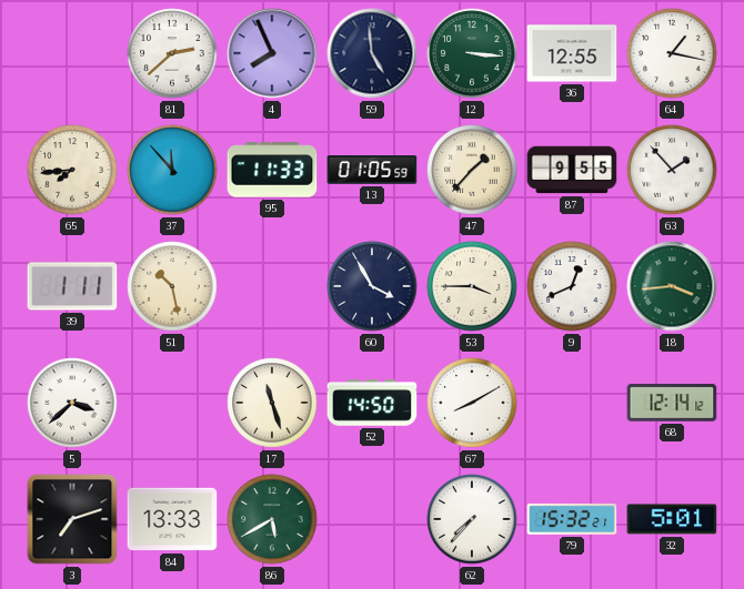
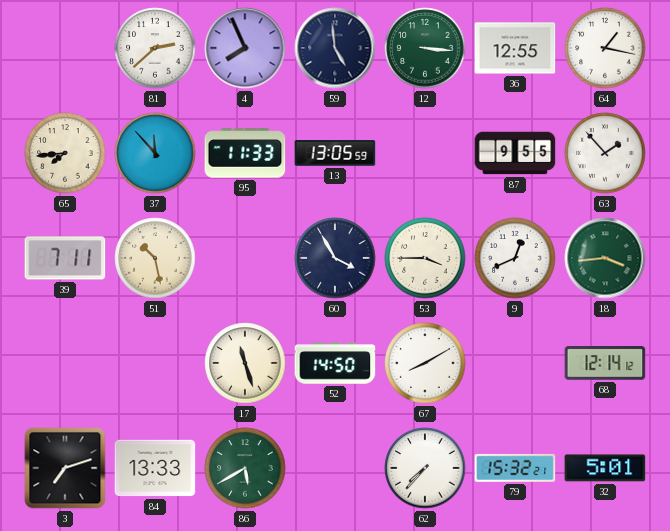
13: 01:05 -> 13:05 (335, 153)
47: 1:37 -> none (472, 170)
39: 1:11 -> 7:11 (65, 258)
5: 3:38 -> none (72, 403)
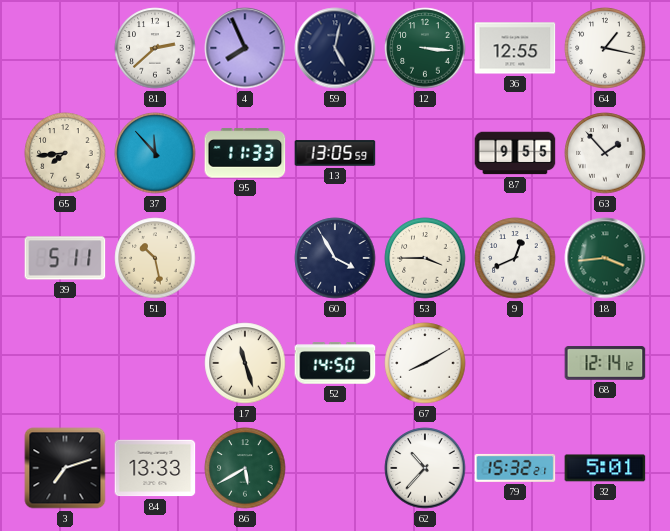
59: 4:59 -> 5:02 (335, 48)
39: 7:11 -> 5:11 (65, 258)
62: 7:37 -> 10:37 (425, 468)
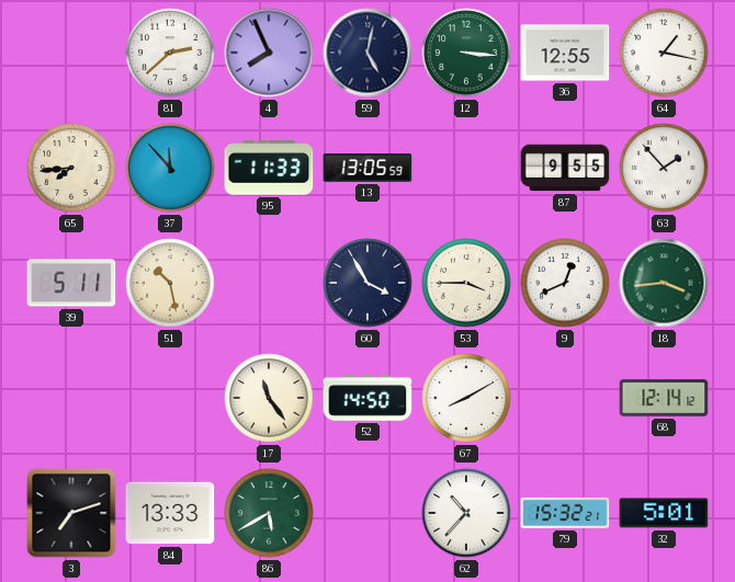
17: 11:27 -> 11:24 (269, 398)
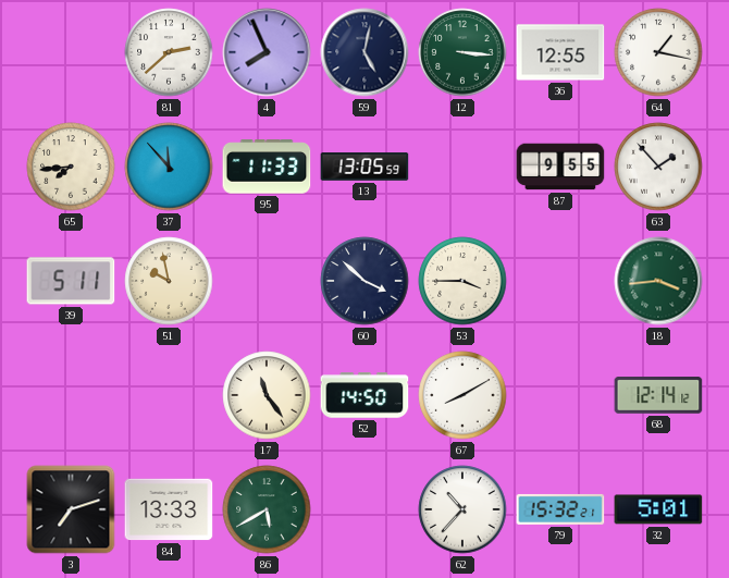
51: 10:28 -> 9:58 (169, 281)
60: 3:55 -> 3:52 (364, 281)
9: 12:41 -> none (565, 283)
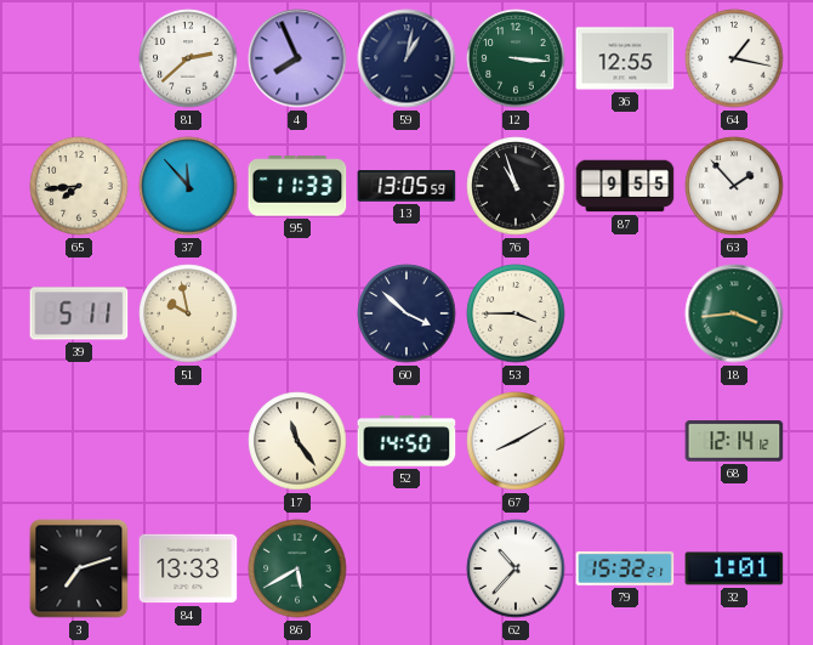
59: 5:02 -> 1:02 (406, 58)
76: none -> 10:57 (516, 186)
32: 5:01 -> 1:01 (734, 568)
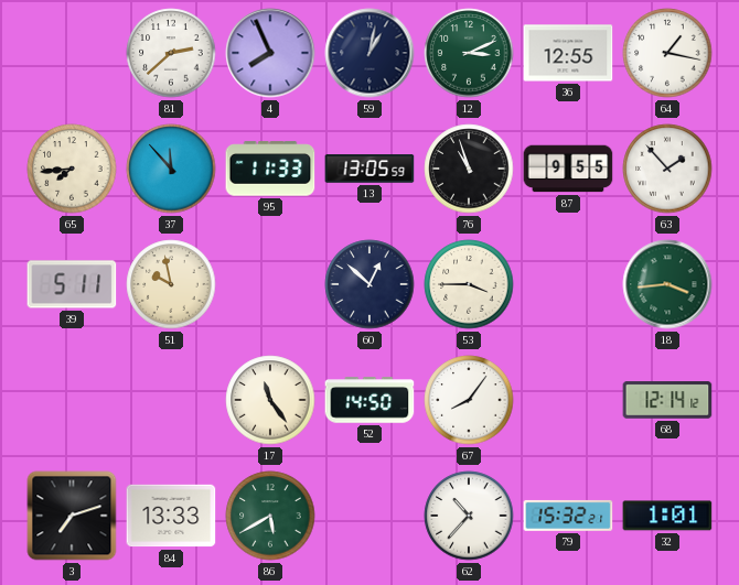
12: 3:16 -> 3:11 (469, 53)
60: 3:52 -> 12:52 (369, 284)
67: 8:10 -> 8:06 (469, 400)
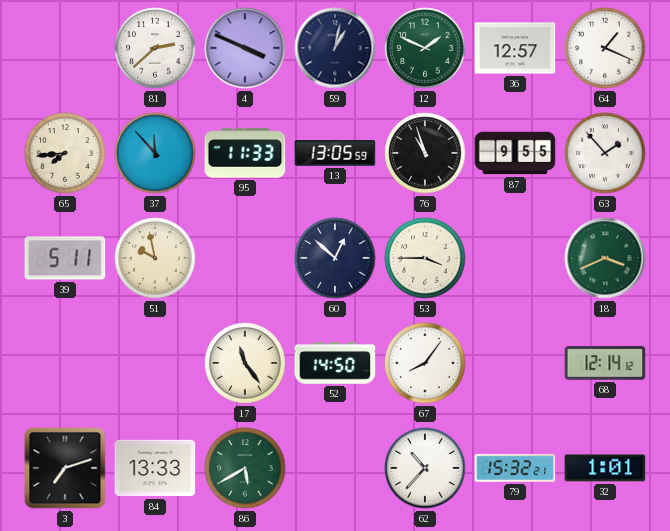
4: 7:56 -> 3:49 (245, 48)
12: 3:11 -> 1:49 (425, 48)
36: 12:55 -> 12:57 (515, 48)
64: 1:17 -> 1:19 (605, 48)
18: 3:44 -> 3:41 (605, 258)
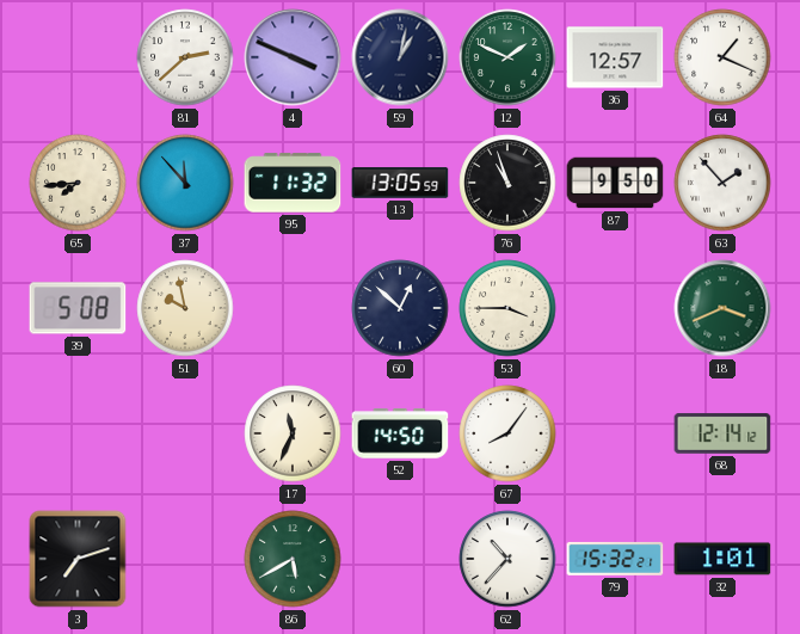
95: 11:33 -> 11:32 (293, 183)
87: 9:55 -> 9:50 (615, 183)
39: 5:11 -> 5:08 (78, 308)
17: 11:24 -> 11:34 (293, 433)
84: 13:33 -> none (155, 468)
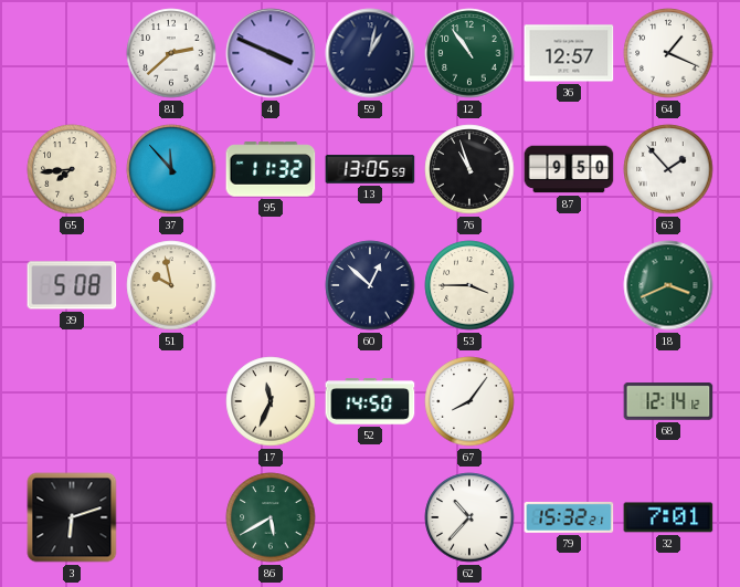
12: 1:49 -> 10:54 (469, 53)
3: 7:12 -> 6:12 (72, 517)
32: 1:01 -> 7:01 (668, 517)
